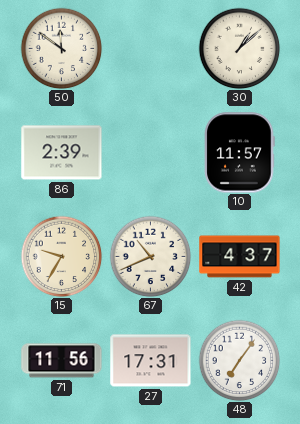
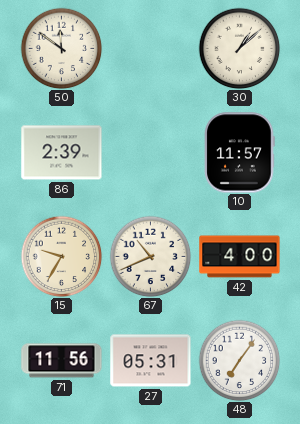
42: 4:37 -> 4:00 (240, 257)
27: 17:31 -> 05:31 (151, 361)
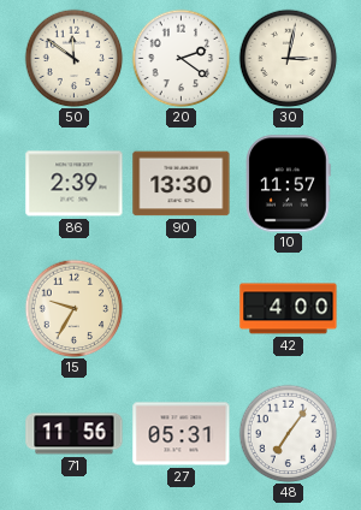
20: none -> 2:21 (180, 58)
30: 1:08 -> 3:02 (288, 58)
90: none -> 13:30 (182, 184)
67: 10:41 -> none (150, 256)
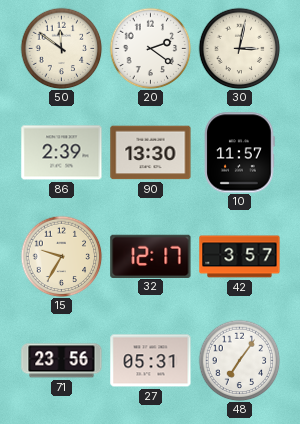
32: none -> 12:17 (151, 256)
42: 4:00 -> 3:57 (240, 257)
71: 11:56 -> 23:56 (62, 361)
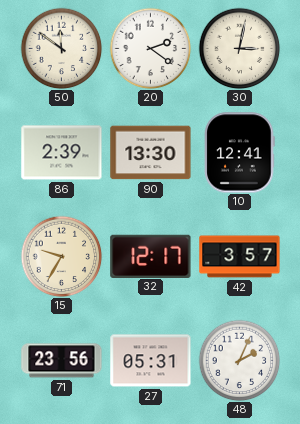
10: 11:57 -> 12:41 (240, 153)
48: 7:06 -> 2:04 (239, 360)
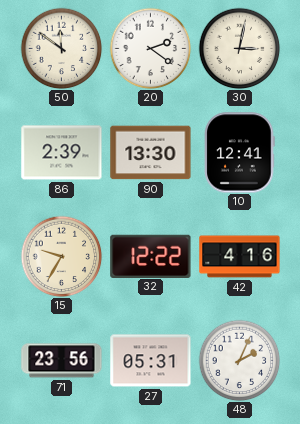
32: 12:17 -> 12:22 (151, 256)
42: 3:57 -> 4:16 (240, 257)
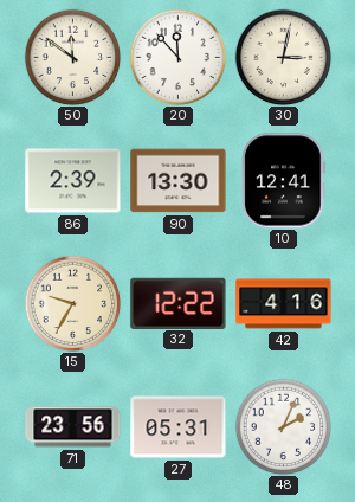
20: 2:21 -> 11:53 (177, 57)
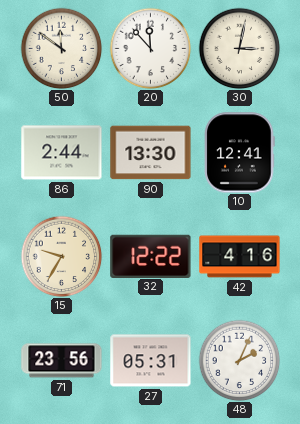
86: 2:39 -> 2:44 (62, 153)
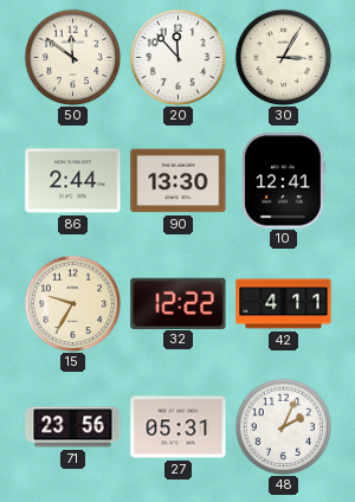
30: 3:02 -> 3:05 (283, 57)
42: 4:16 -> 4:11 (284, 304)
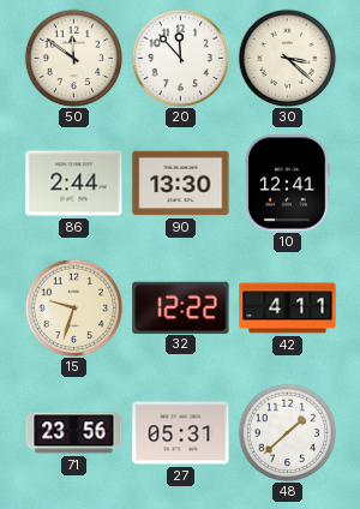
30: 3:05 -> 3:22 (287, 58)
15: 9:35 -> 9:33 (73, 307)
48: 2:04 -> 1:38 (287, 432)
